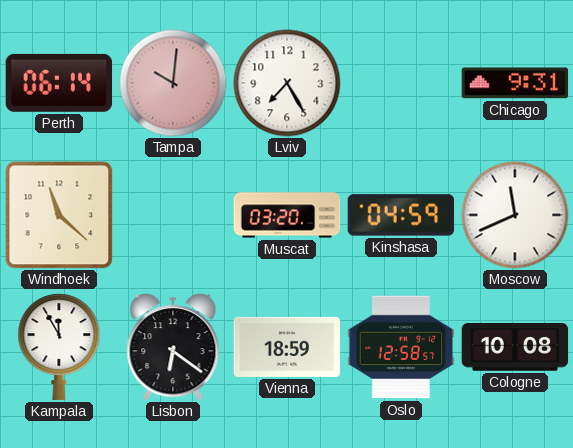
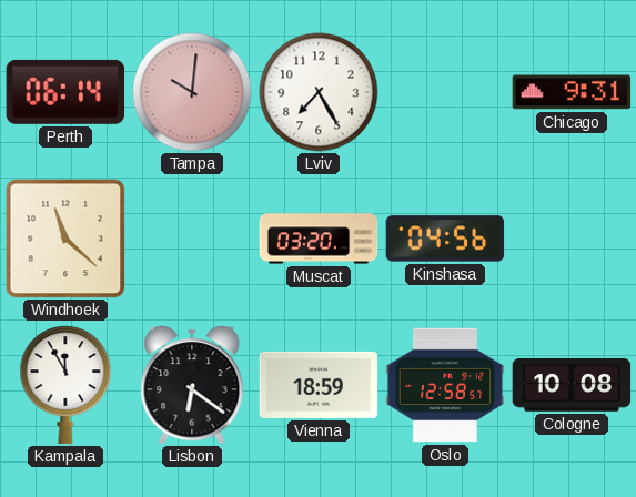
Kinshasa: 04:59 -> 04:56 (445, 239)
Moscow: 11:41 -> none (515, 215)
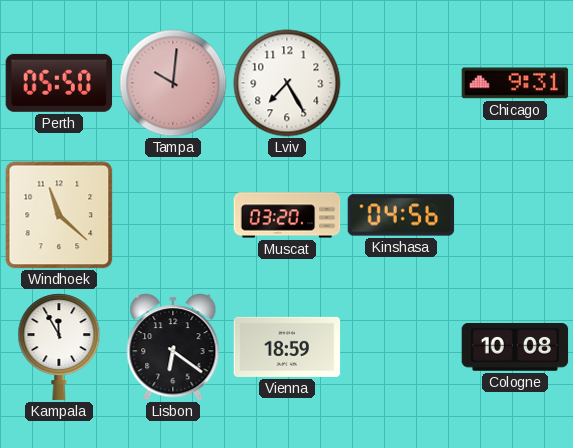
Perth: 06:14 -> 05:50 (59, 83)
Oslo: 12:58 -> none (445, 385)
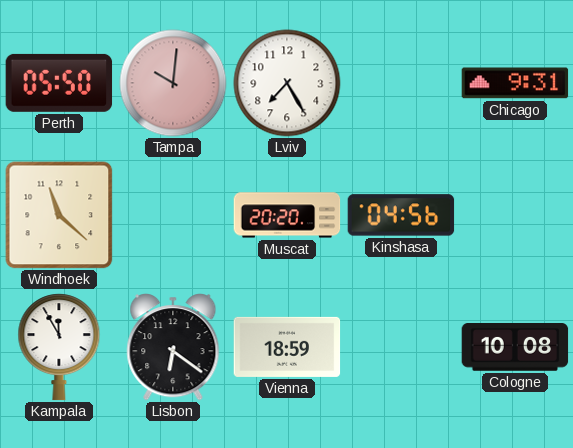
Muscat: 03:20 -> 20:20 (287, 215)
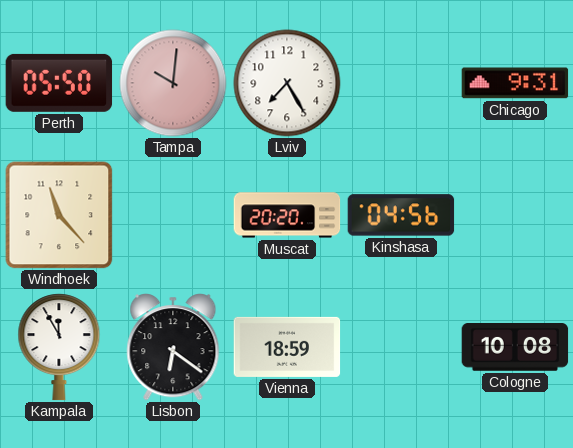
Windhoek: 11:22 -> 11:23 (59, 215)
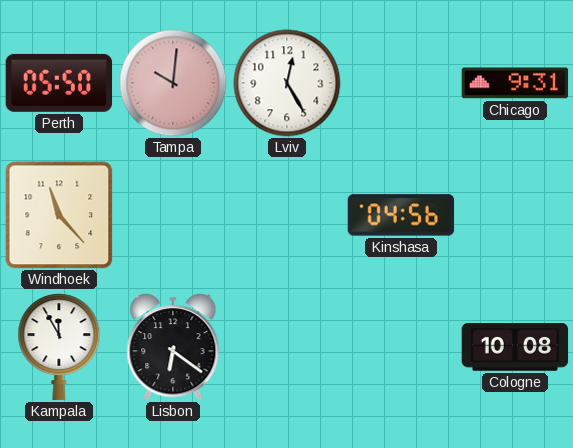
Lviv: 7:25 -> 12:25 (287, 83)
Muscat: 20:20 -> none (287, 215)
Vienna: 18:59 -> none (287, 347)
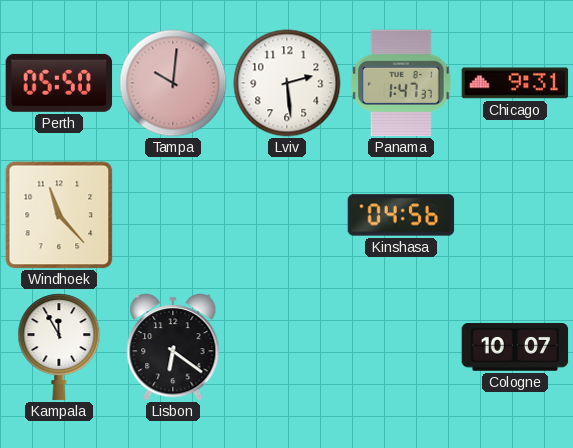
Lviv: 12:25 -> 2:29 (287, 83)
Panama: none -> 1:47 (401, 83)
Cologne: 10:08 -> 10:07 (515, 347)
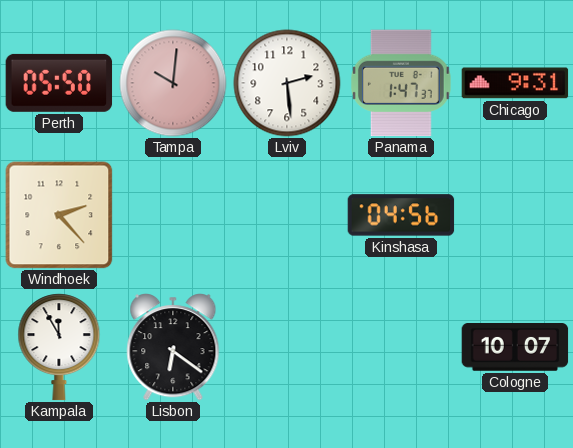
Windhoek: 11:23 -> 2:23 (59, 215)
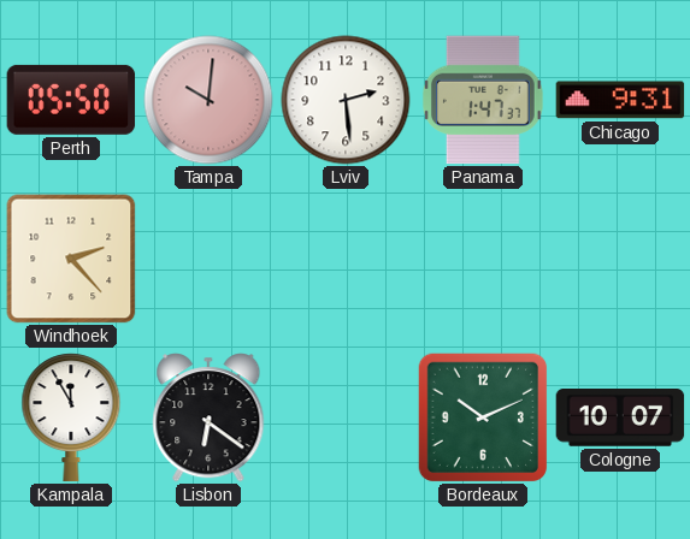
Kinshasa: 04:56 -> none (401, 215)
Bordeaux: none -> 10:11 (482, 416)
